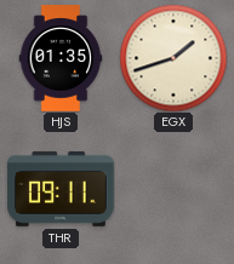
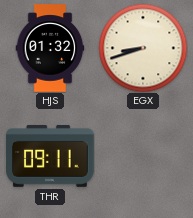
HJS: 01:35 -> 01:32 (50, 48)
EGX: 1:42 -> 8:42 (143, 48)
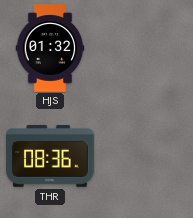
EGX: 8:42 -> none (143, 48)
THR: 09:11 -> 08:36 (50, 156)
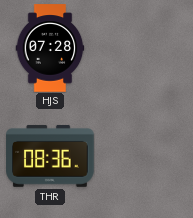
HJS: 01:32 -> 07:28 (50, 48)
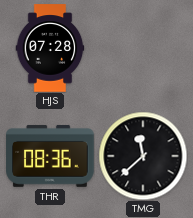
TMG: none -> 11:38 (143, 156)
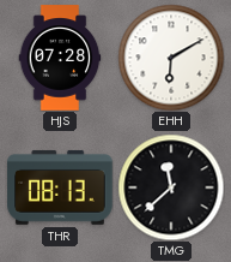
EHH: none -> 6:10 (171, 58)
THR: 08:36 -> 08:13 (60, 187)
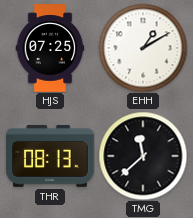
HJS: 07:28 -> 07:25 (50, 48)
EHH: 6:10 -> 1:10 (143, 48)
